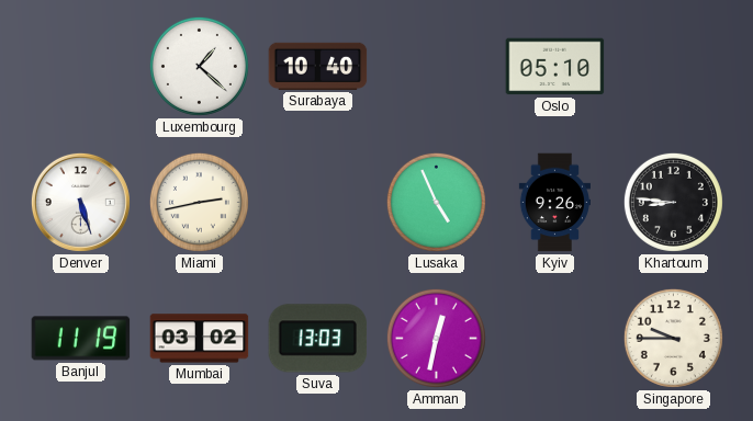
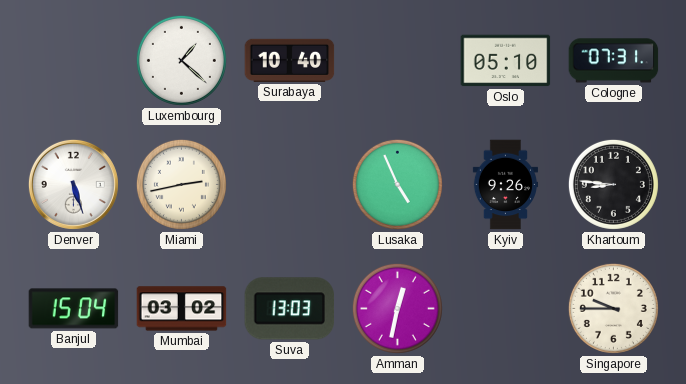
Cologne: none -> 07:31 (614, 61)
Banjul: 11:19 -> 15:04 (74, 309)
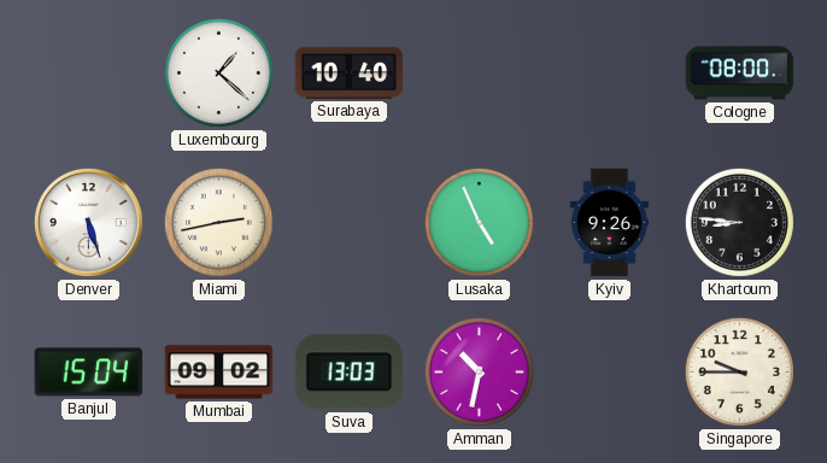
Oslo: 05:10 -> none (506, 61)
Cologne: 07:31 -> 08:00 (740, 74)
Mumbai: 03:02 -> 09:02 (219, 373)
Amman: 12:32 -> 10:32 (479, 371)
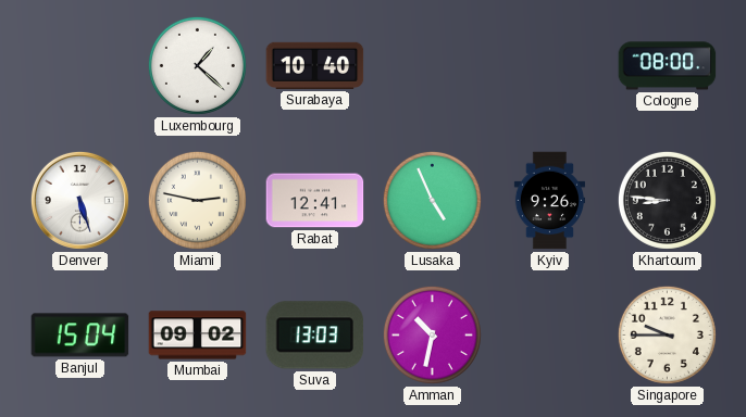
Miami: 2:43 -> 2:47 (197, 200)
Rabat: none -> 12:41 (315, 201)
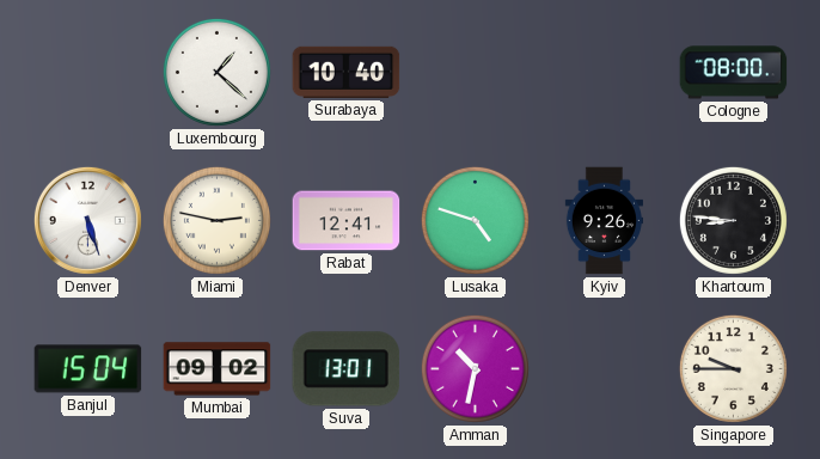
Lusaka: 4:56 -> 4:48 (475, 220)
Suva: 13:03 -> 13:01 (347, 369)
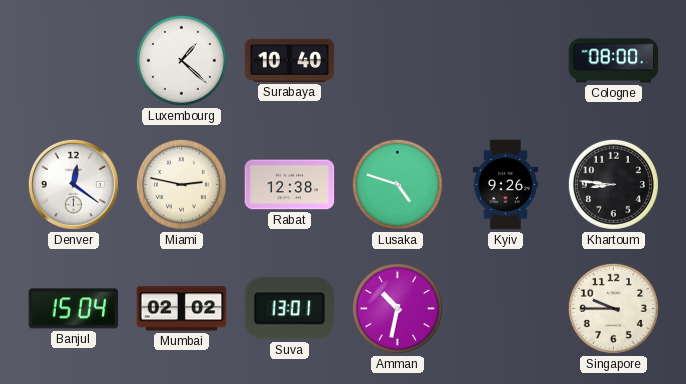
Denver: 5:27 -> 12:21 (73, 184)
Rabat: 12:41 -> 12:38 (290, 185)
Mumbai: 09:02 -> 02:02 (182, 309)
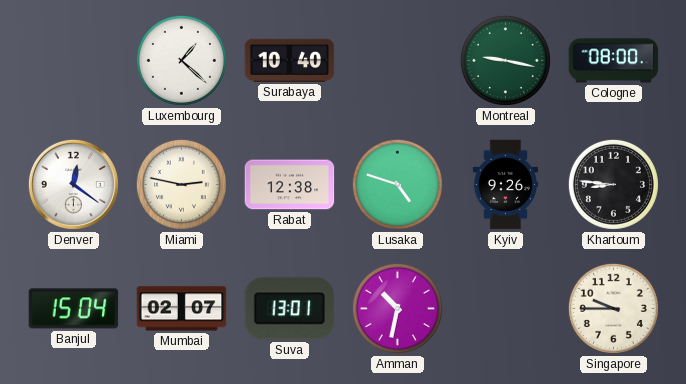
Montreal: none -> 9:17 (505, 60)
Mumbai: 02:02 -> 02:07 (182, 309)
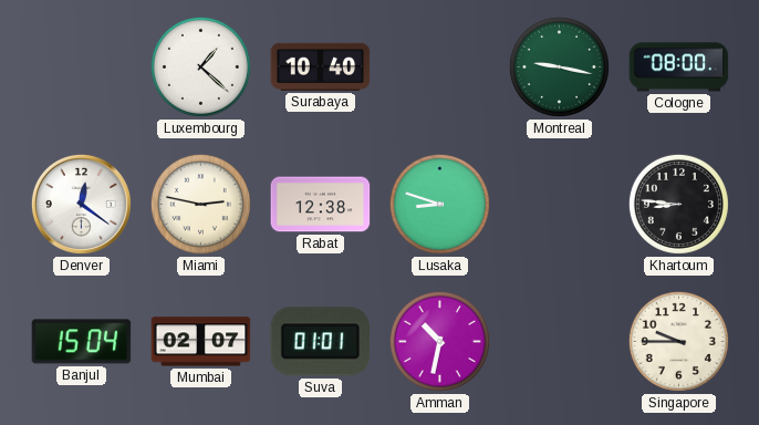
Lusaka: 4:48 -> 8:48 (439, 204)
Kyiv: 9:26 -> none (505, 185)
Suva: 13:01 -> 01:01 (321, 342)
